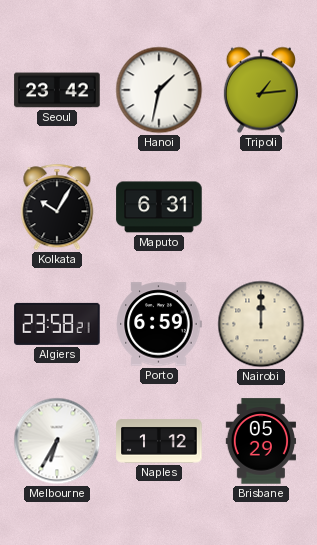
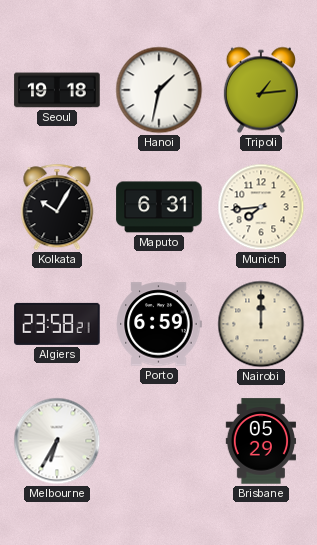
Seoul: 23:42 -> 19:18 (57, 90)
Munich: none -> 7:44 (261, 207)
Naples: 1:12 -> none (159, 441)
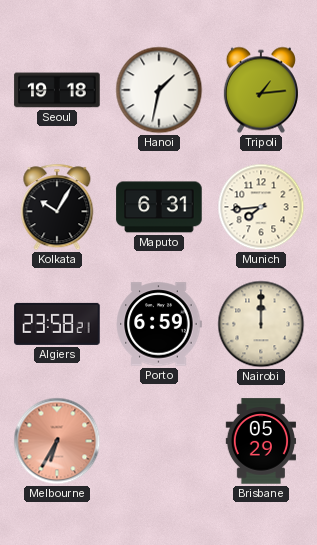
Melbourne dial: white -> salmon (57, 441)
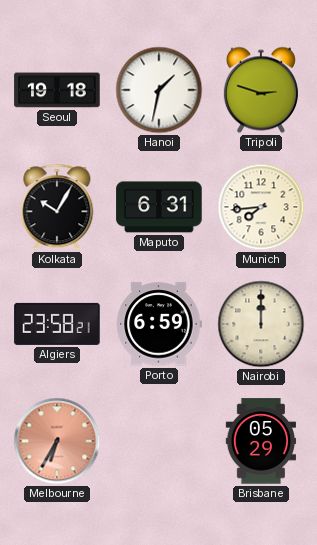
Tripoli: 1:14 -> 2:48 (261, 90)
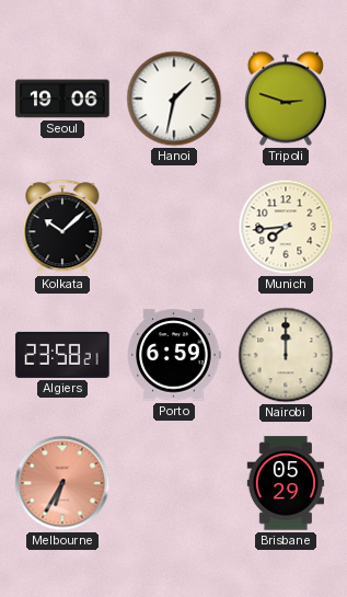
Seoul: 19:18 -> 19:06 (62, 99)
Kolkata: 10:05 -> 10:08 (62, 227)
Maputo: 6:31 -> none (159, 207)
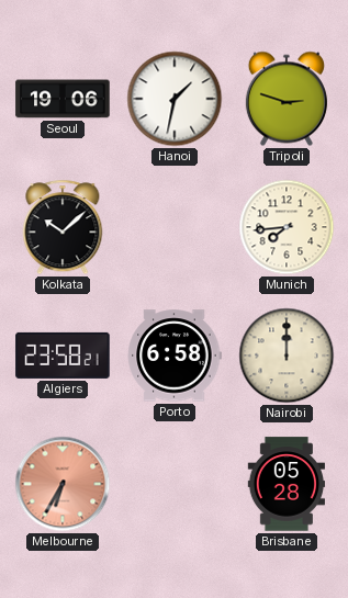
Porto: 6:59 -> 6:58 (175, 356)
Brisbane: 05:29 -> 05:28 (285, 484)
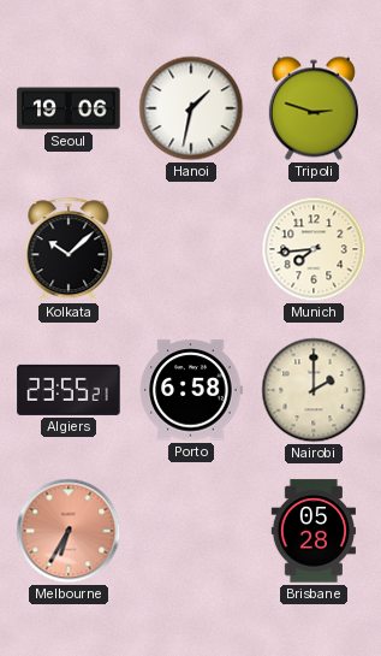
Algiers: 23:58 -> 23:55 (69, 390)
Nairobi: 12:00 -> 2:00 (314, 390)
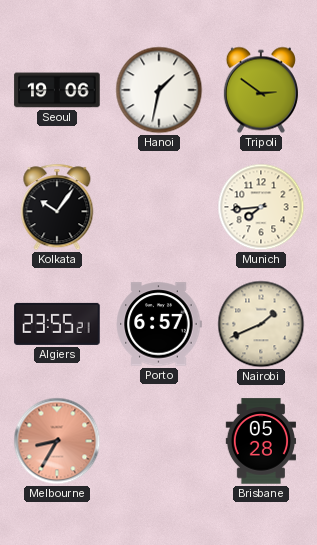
Tripoli: 2:48 -> 2:51 (261, 90)
Kolkata: 10:08 -> 10:06 (57, 207)
Porto: 6:58 -> 6:57 (159, 324)
Nairobi: 2:00 -> 1:41 (261, 324)
Melbourne: 6:35 -> 8:35 (57, 441)
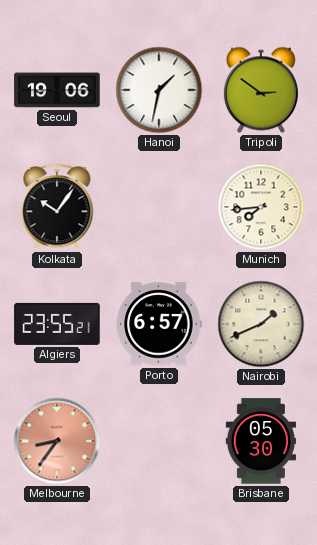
Melbourne: 8:35 -> 8:36 (57, 441)
Brisbane: 05:28 -> 05:30 (260, 441)
